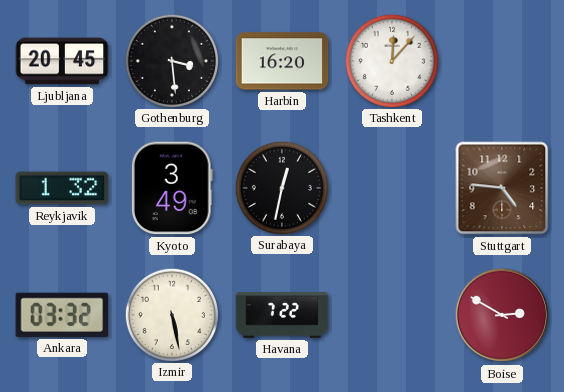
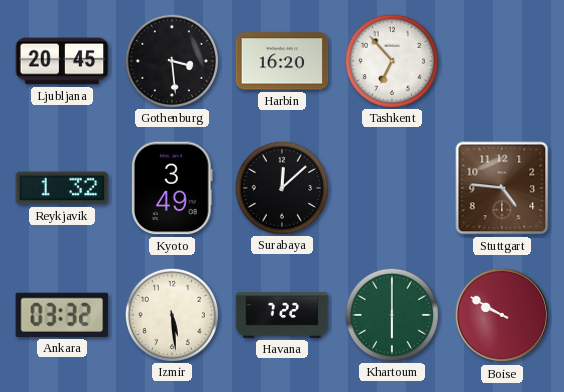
Tashkent: 12:07 -> 6:53 (391, 60)
Surabaya: 12:32 -> 12:08 (281, 187)
Izmir: 5:28 -> 5:29 (171, 314)
Khartoum: none -> 6:00 (391, 314)
Boise: 2:50 -> 9:50 (502, 315)
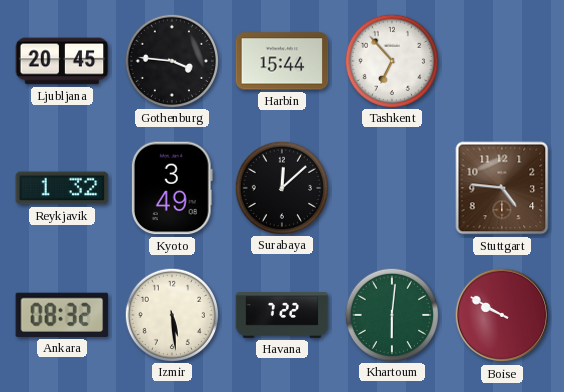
Gothenburg: 3:29 -> 3:46 (171, 60)
Harbin: 16:20 -> 15:44 (282, 61)
Ankara: 03:32 -> 08:32 (62, 315)
Khartoum: 6:00 -> 6:01 (391, 314)
